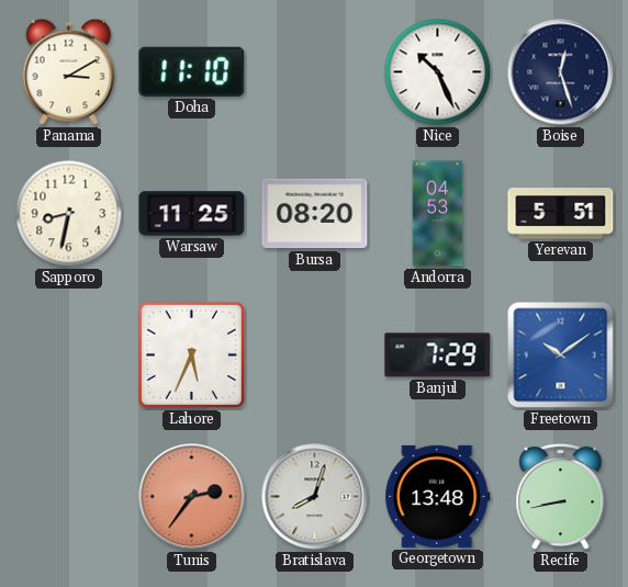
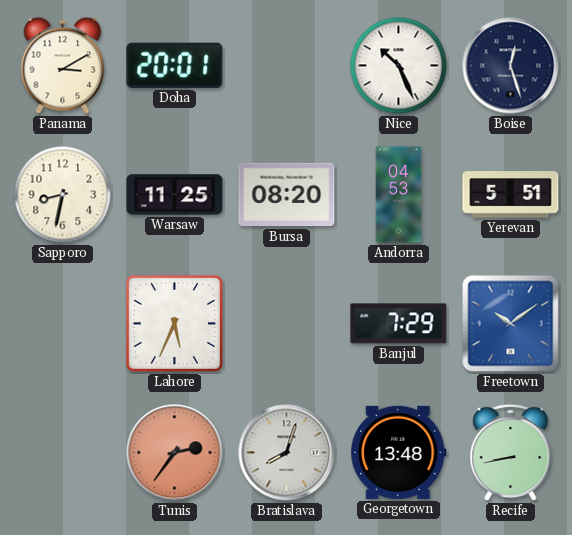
Doha: 11:10 -> 20:01 (175, 65)
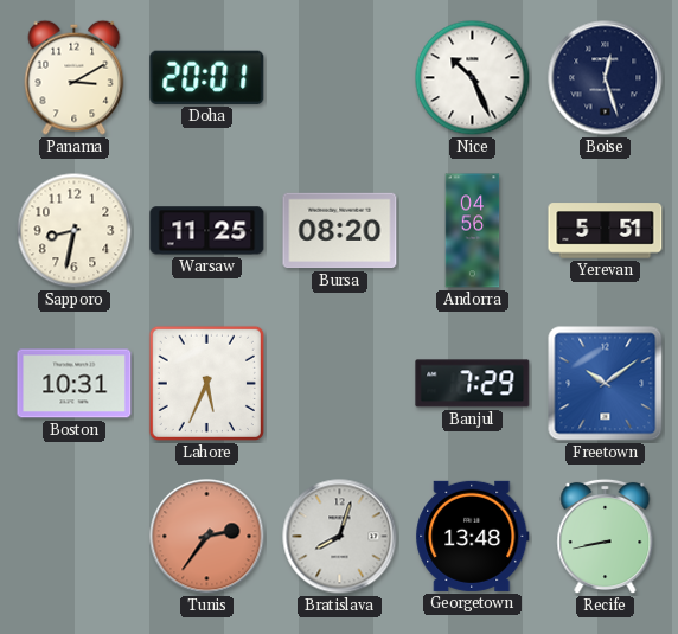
Andorra: 04:53 -> 04:56 (473, 231)
Boston: none -> 10:31 (75, 384)
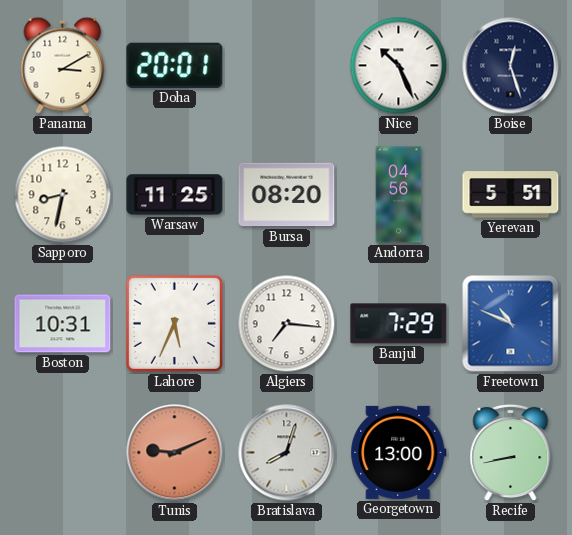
Algiers: none -> 7:16 (287, 324)
Freetown: 10:09 -> 10:49 (511, 324)
Tunis: 2:36 -> 9:11 (175, 453)
Georgetown: 13:48 -> 13:00 (399, 452)
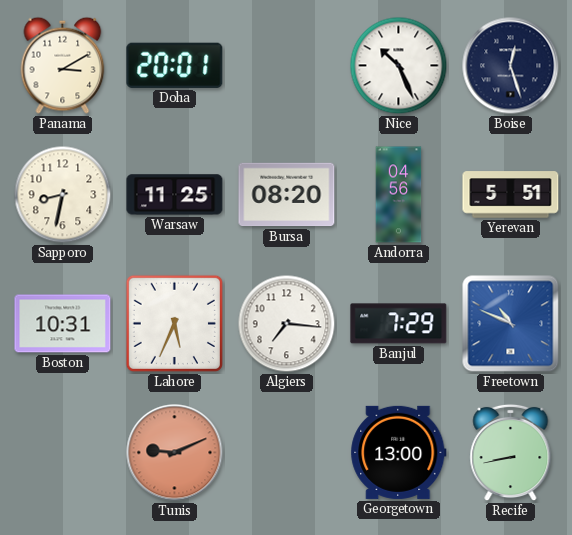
Bratislava: 8:03 -> none (287, 453)
